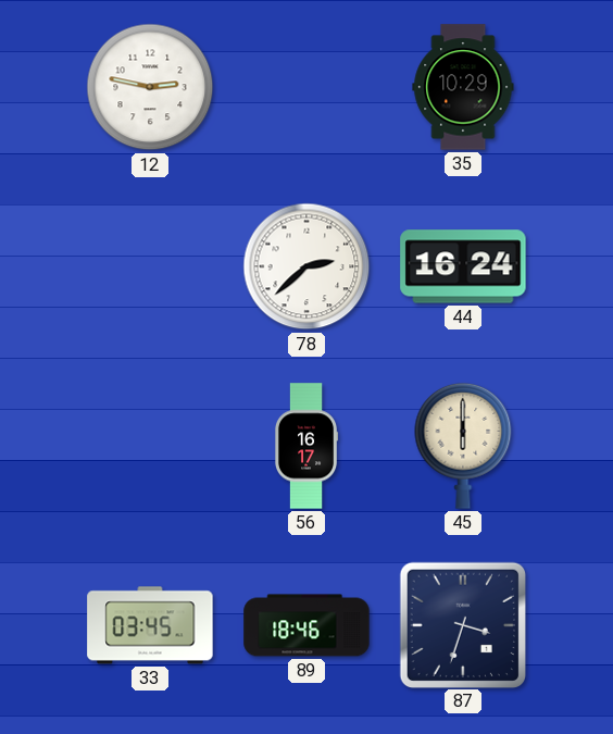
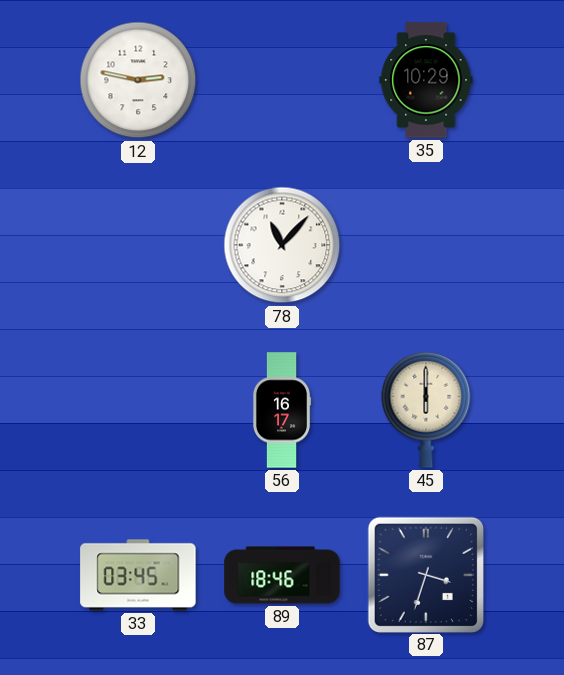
78: 2:38 -> 11:07 (282, 245)
44: 16:24 -> none (463, 266)
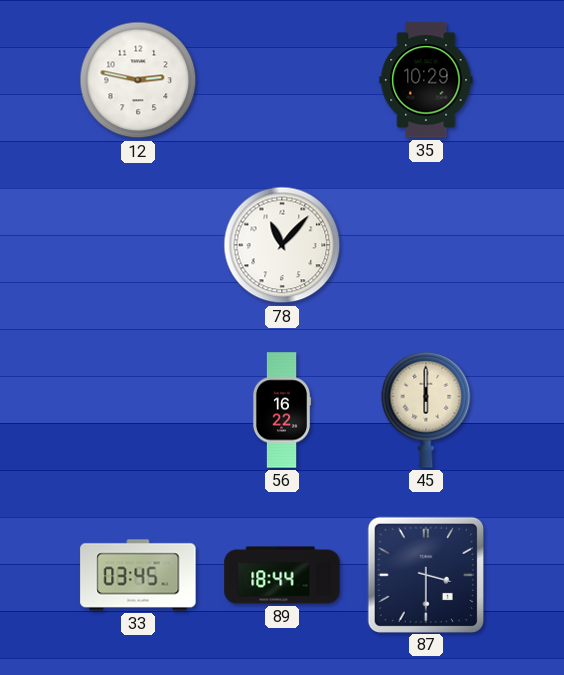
56: 16:17 -> 16:22 (282, 410)
89: 18:46 -> 18:44 (282, 575)
87: 3:33 -> 3:30 (425, 574)
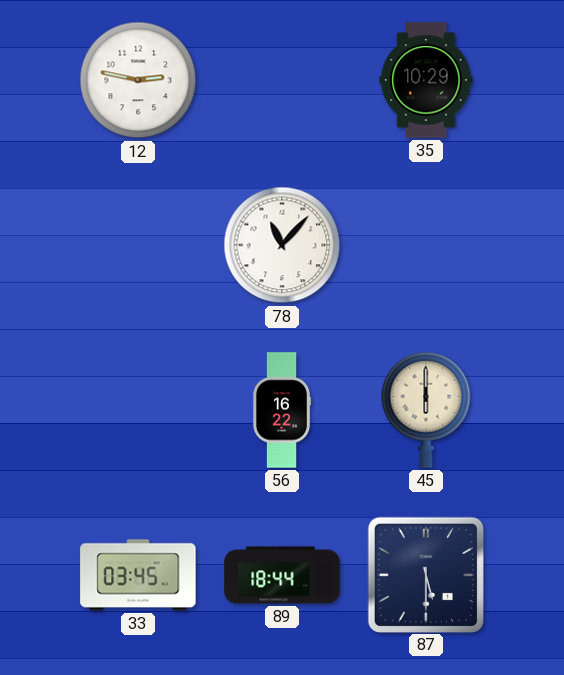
87: 3:30 -> 5:30 (425, 574)
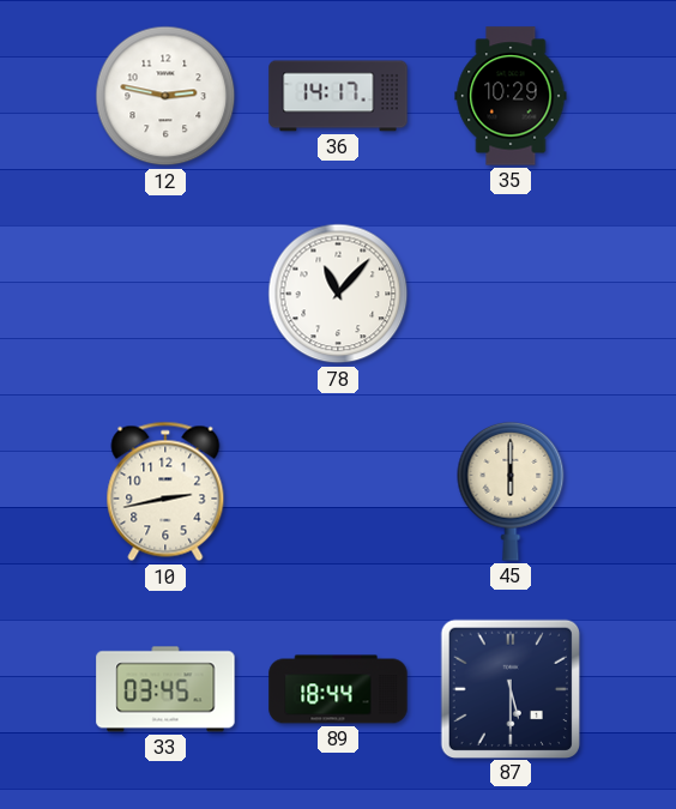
36: none -> 14:17 (338, 96)
10: none -> 2:43 (165, 491)
56: 16:22 -> none (282, 410)
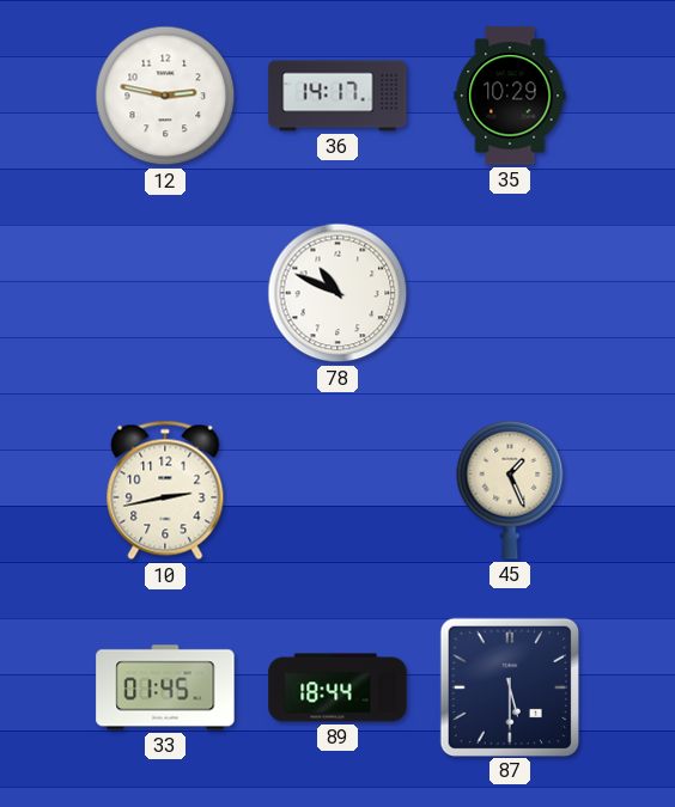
78: 11:07 -> 10:49 (337, 293)
45: 6:00 -> 1:26 (510, 490)
33: 03:45 -> 01:45 (165, 687)
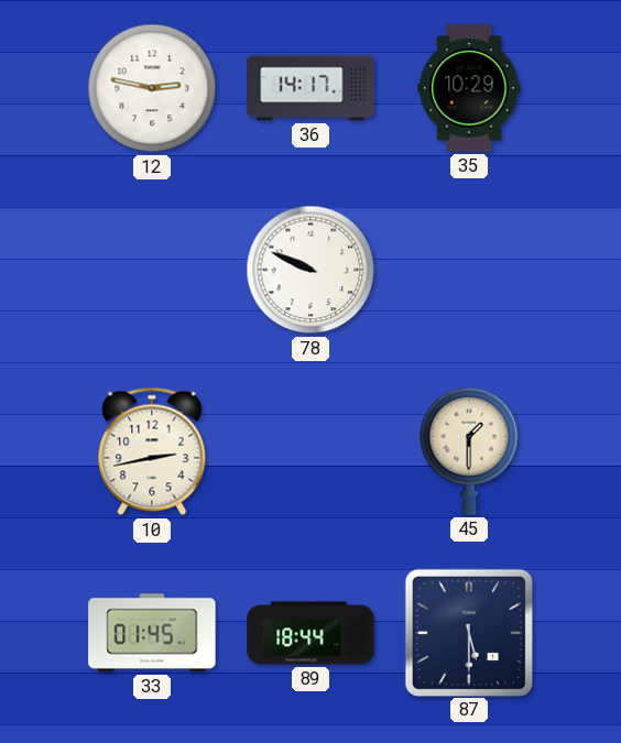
78: 10:49 -> 9:49 (310, 270)
45: 1:26 -> 1:30 (469, 451)
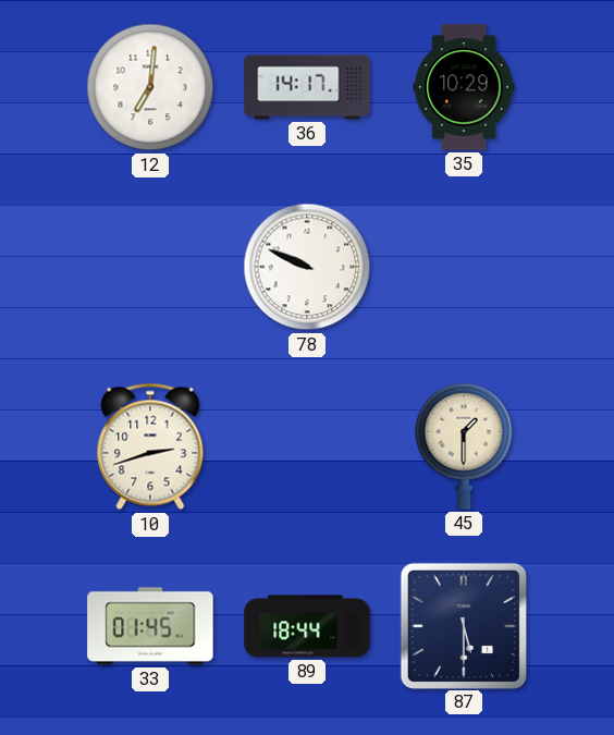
12: 2:47 -> 7:01 (150, 87)
10: 2:43 -> 2:42 (150, 446)
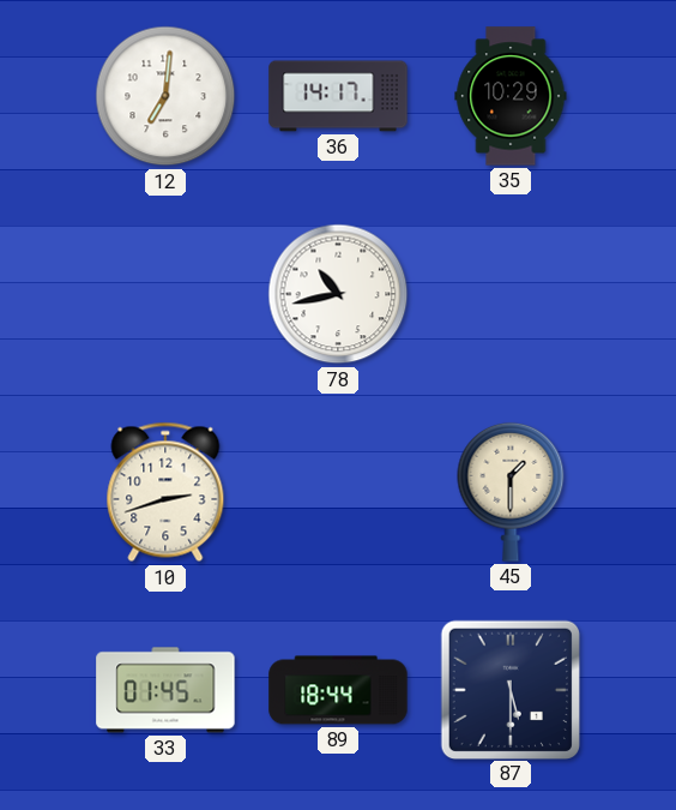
78: 9:49 -> 10:43 (338, 294)
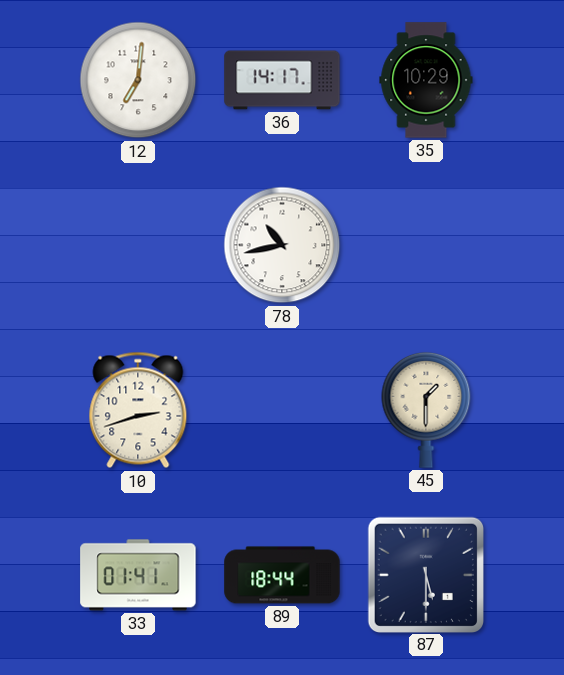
33: 01:45 -> 01:41 (138, 575)
